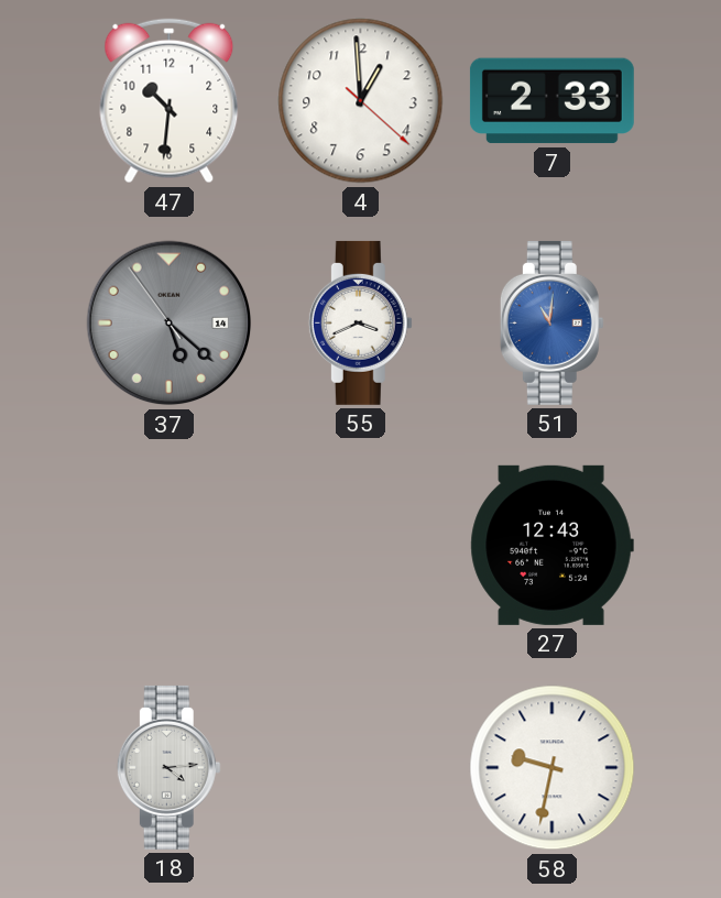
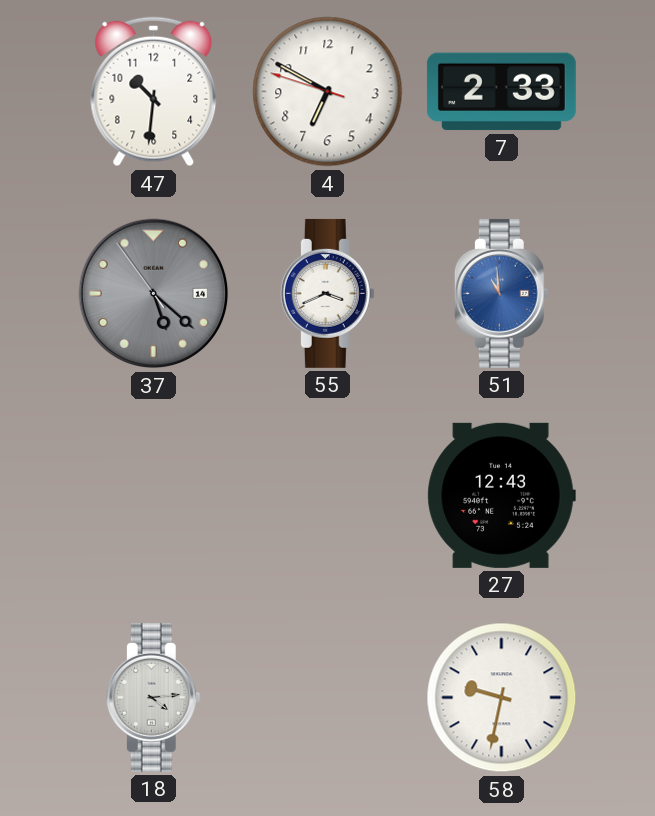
4: 12:59 -> 6:49 (328, 92)
51: 11:01 -> 10:59 (501, 293)
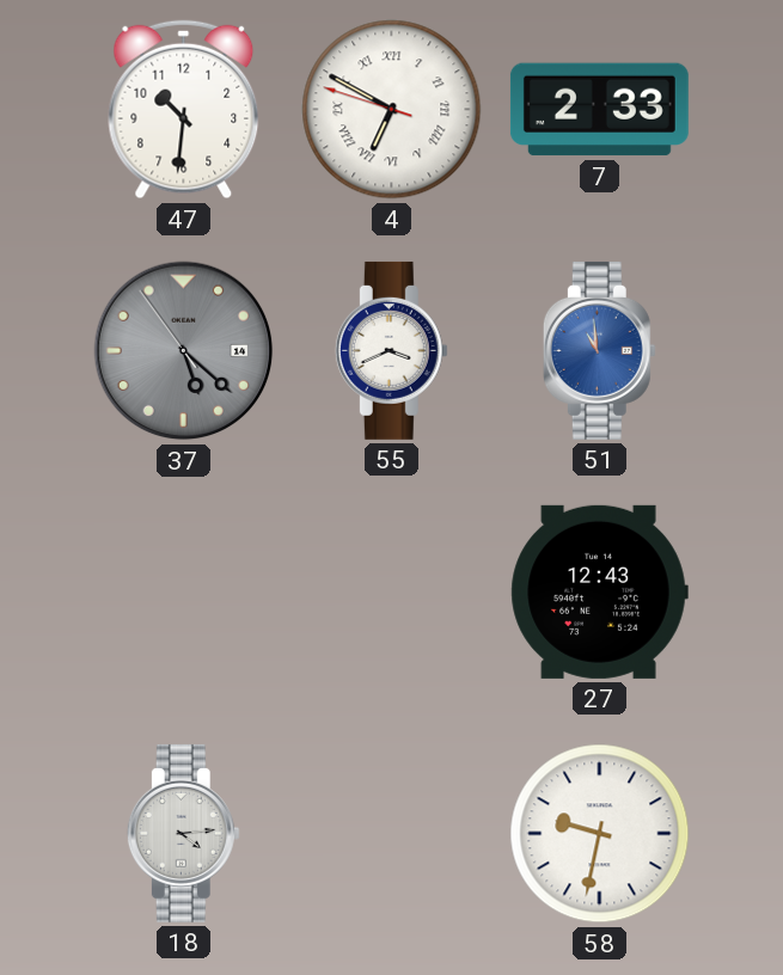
4 numerals: Arabic -> Roman (392, 110)
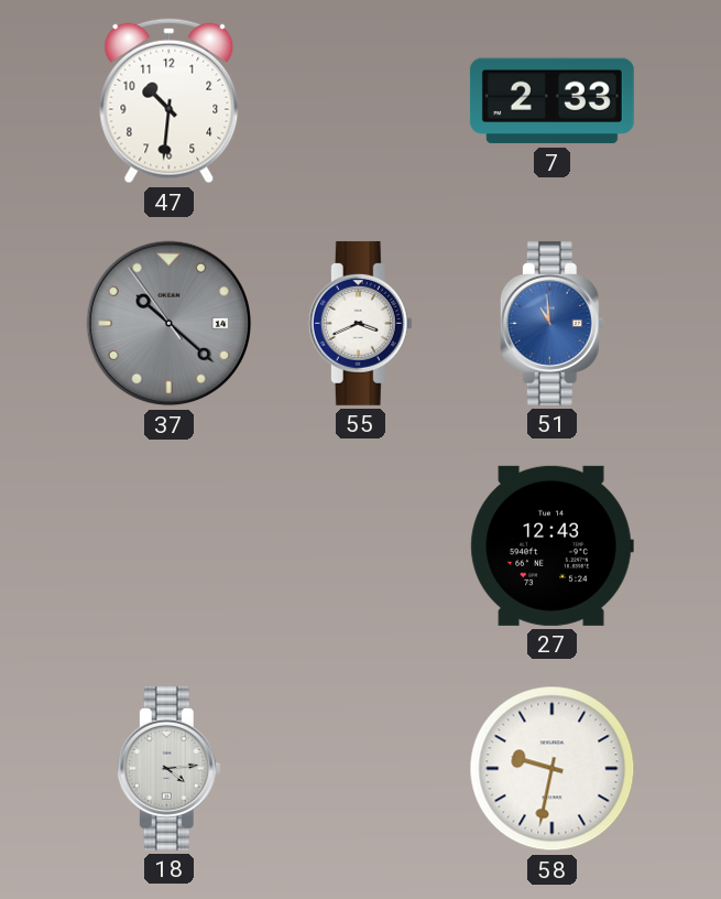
4: 6:49 -> none (392, 110)
37: 5:21 -> 10:21 (170, 324)
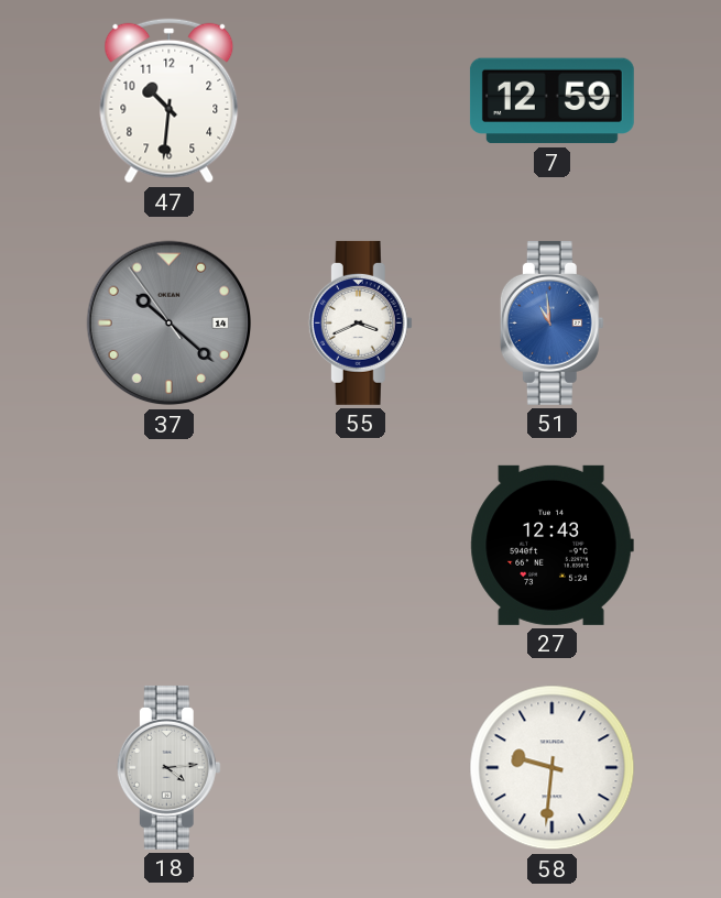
7: 2:33 -> 12:59 (551, 101)
58: 9:32 -> 9:31 (553, 768)
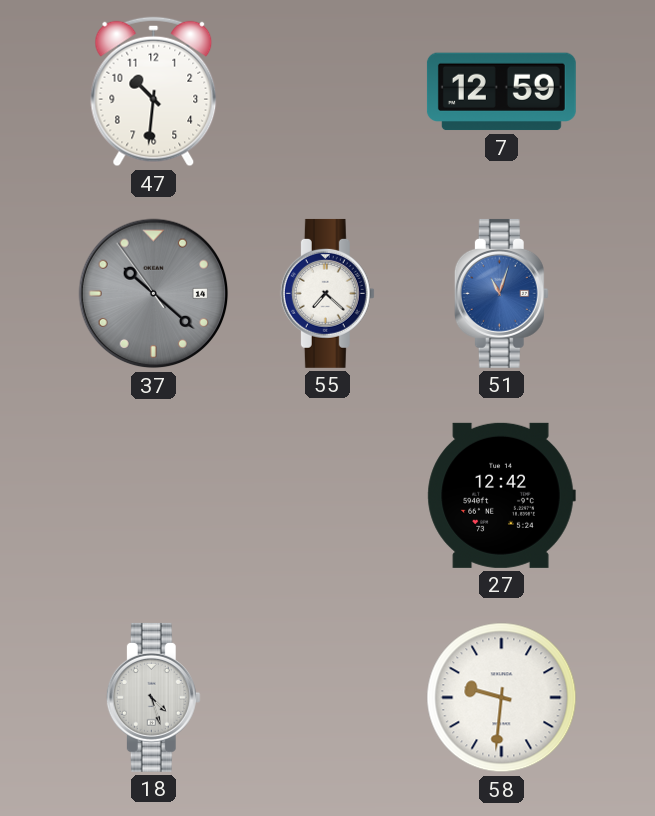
55: 3:41 -> 7:22 (327, 293)
51: 10:59 -> 11:03 (501, 293)
27: 12:43 -> 12:42 (501, 495)
18: 4:14 -> 4:27 (153, 697)
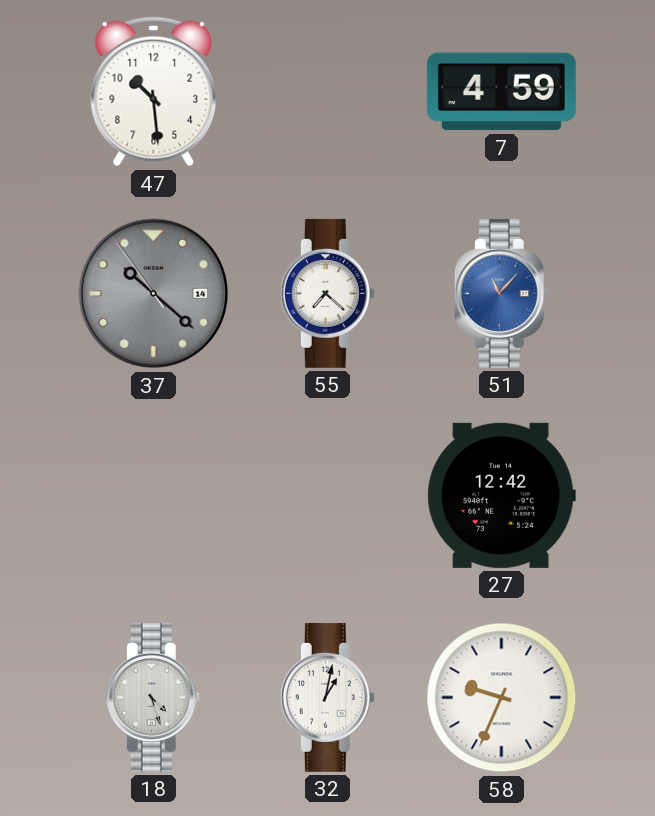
47: 10:31 -> 10:29 (154, 92)
7: 12:59 -> 4:59 (501, 92)
51: 11:03 -> 11:07 (501, 293)
32: none -> 1:02 (327, 697)
58: 9:31 -> 9:34 (502, 698)
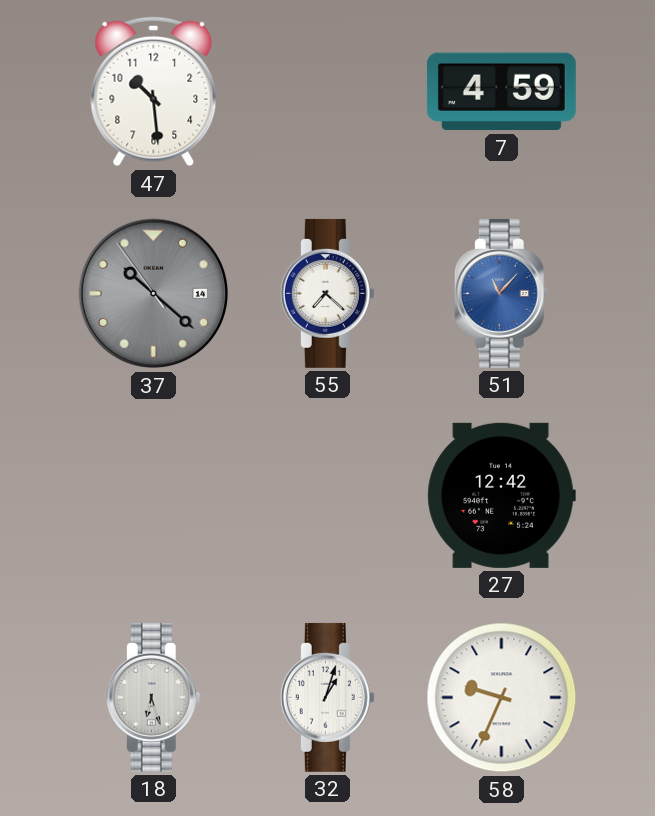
18: 4:27 -> 6:27 (153, 697)
32: 1:02 -> 1:03 (327, 697)
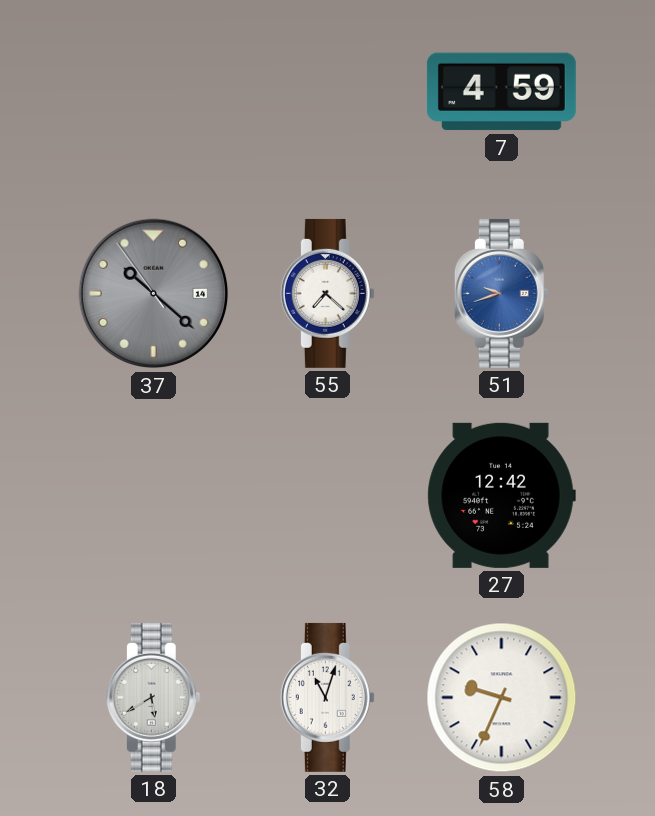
47: 10:29 -> none (154, 92)
51: 11:07 -> 9:42 (501, 293)
18: 6:27 -> 5:40 (153, 697)
32: 1:03 -> 11:03 (327, 697)
